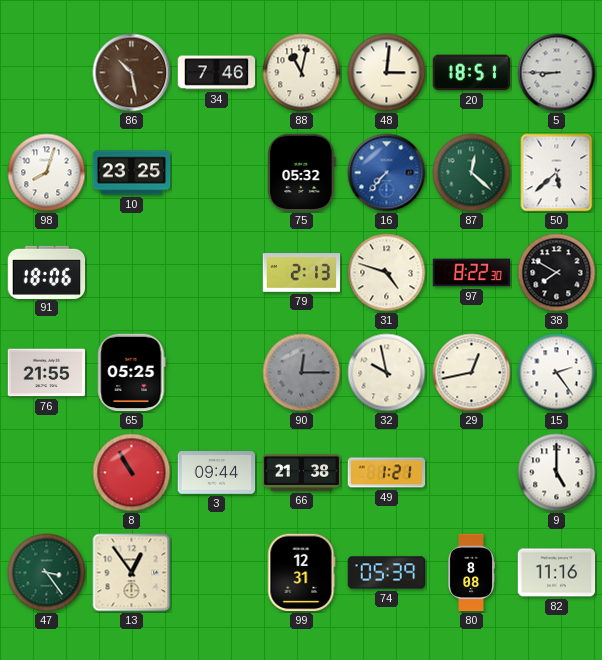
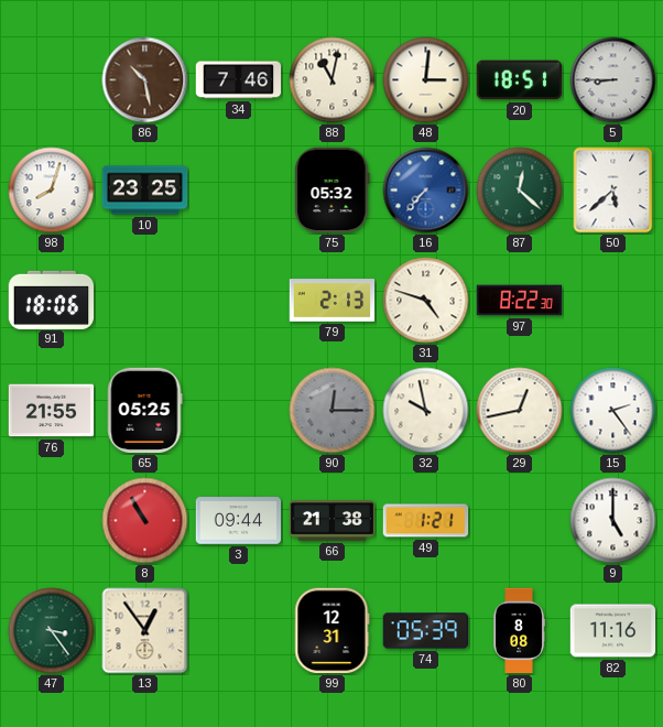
38: 7:50 -> none (557, 273)
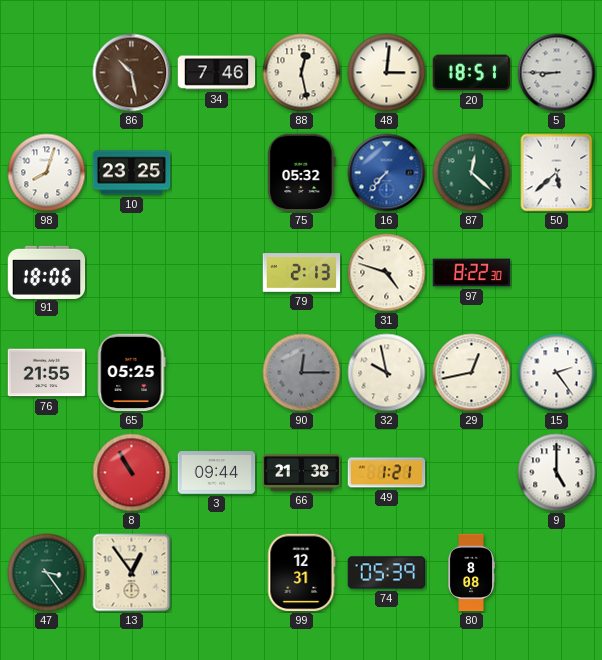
88: 11:02 -> 12:28 (302, 73)
82: 11:16 -> none (613, 631)
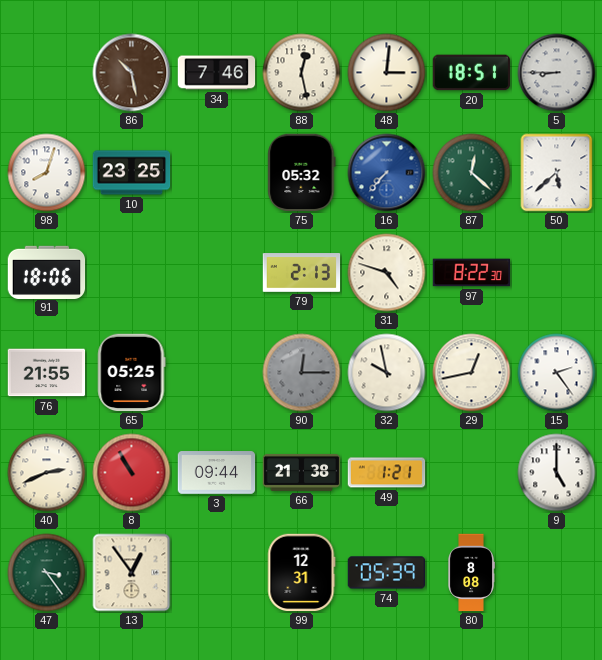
40: none -> 2:41 (47, 473)
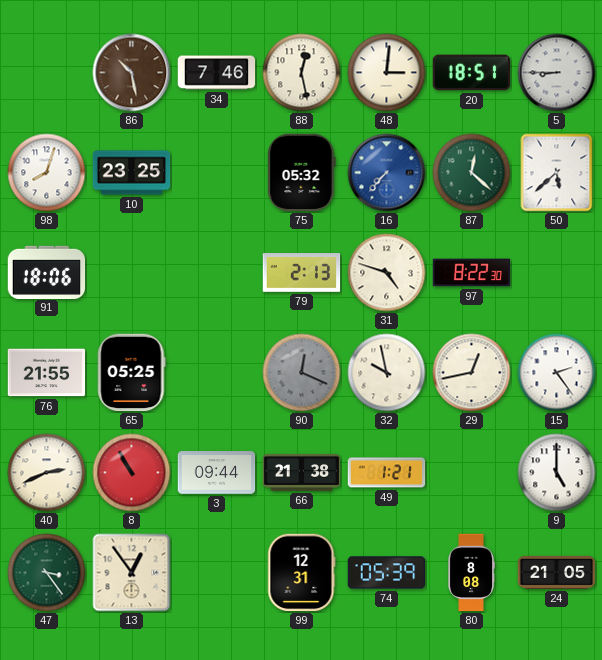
90: 12:15 -> 12:19 (302, 373)
24: none -> 21:05 (557, 572)
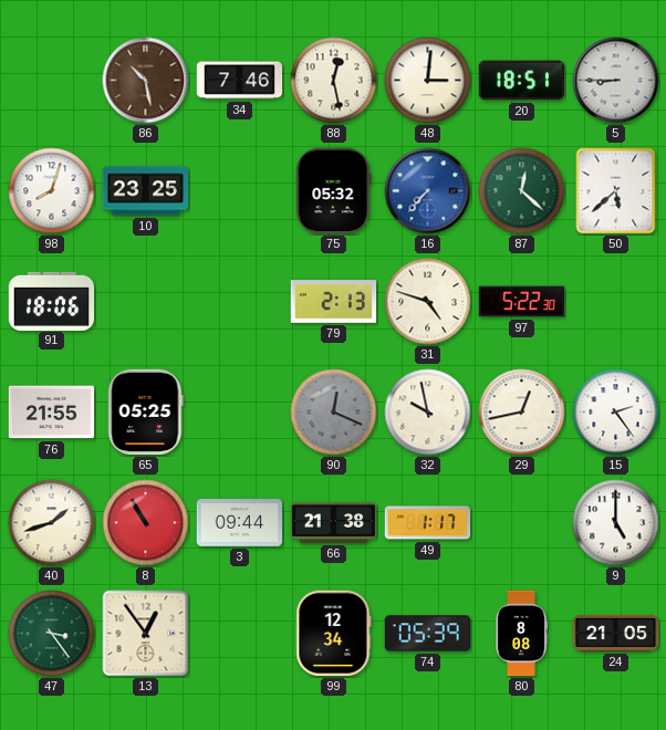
97: 8:22 -> 5:22 (522, 302)
40: 2:41 -> 1:42 (52, 523)
49: 1:21 -> 1:17 (428, 523)
99: 12:31 -> 12:34 (334, 634)
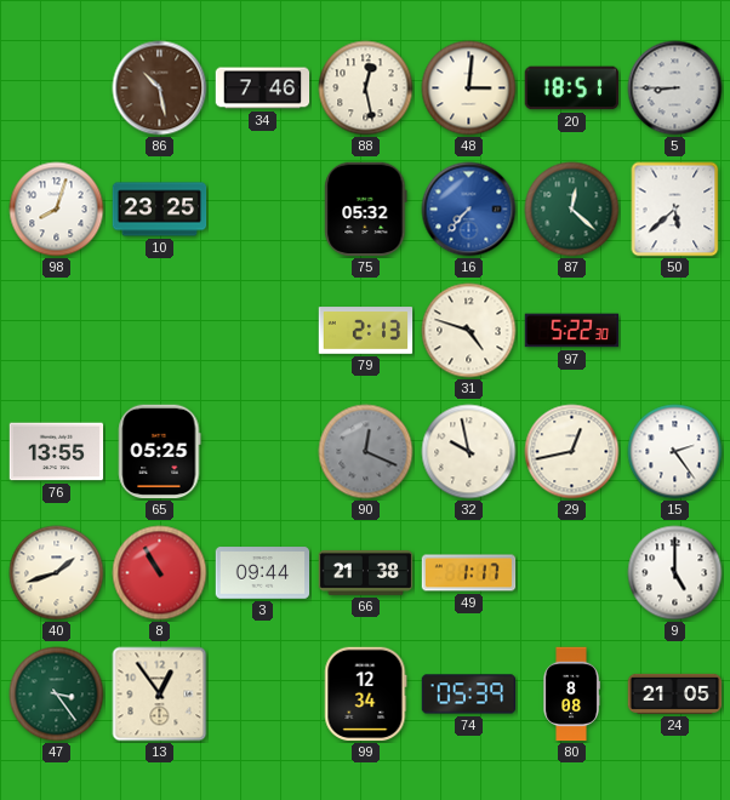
91: 18:06 -> none (52, 301)
76: 21:55 -> 13:55 (57, 452)
